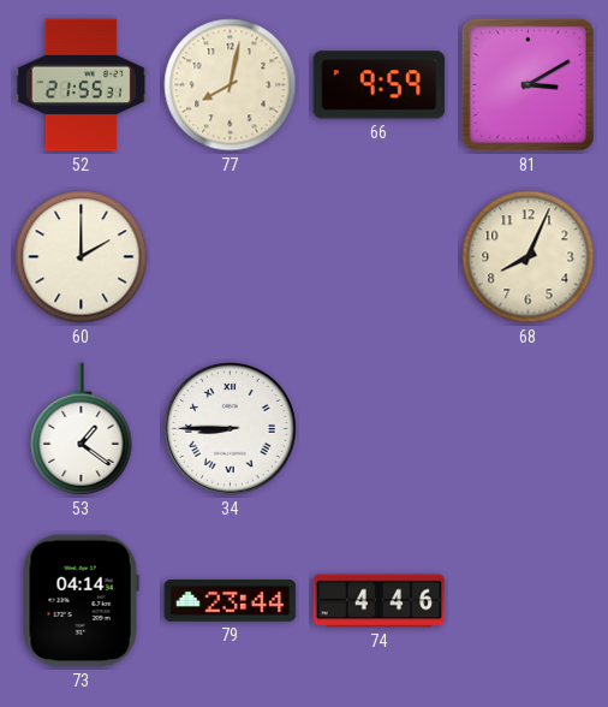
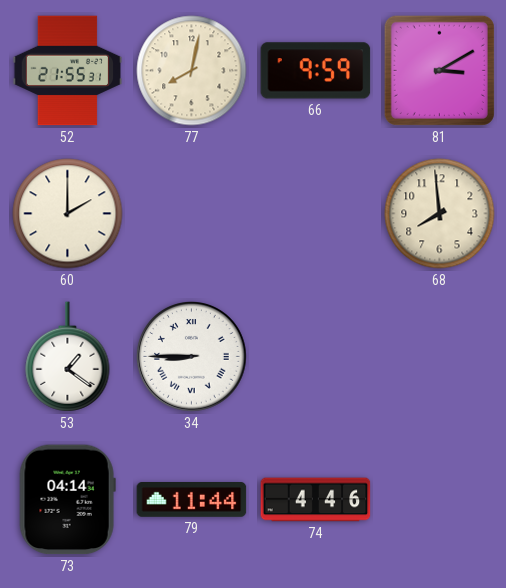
68: 8:04 -> 7:59 (440, 214)
79: 23:44 -> 11:44 (192, 500)
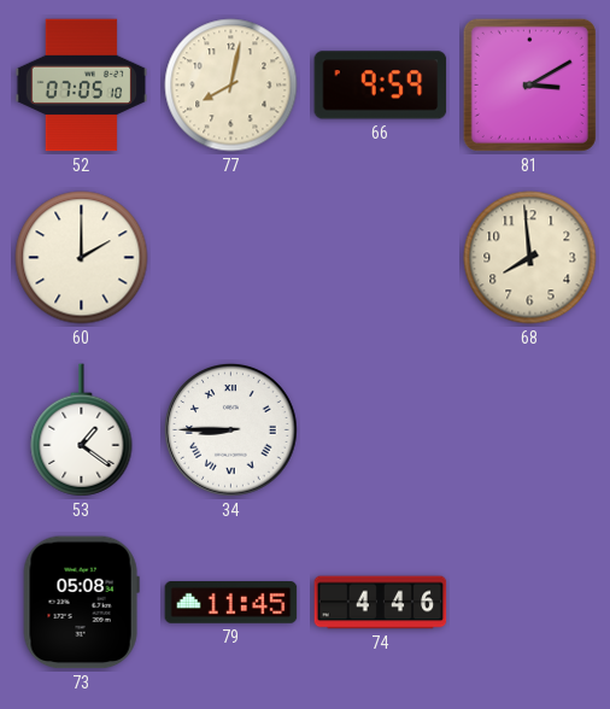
52: 21:55 -> 07:05 (82, 86)
73: 04:14 -> 05:08 (81, 603)
79: 11:44 -> 11:45 (231, 603)
